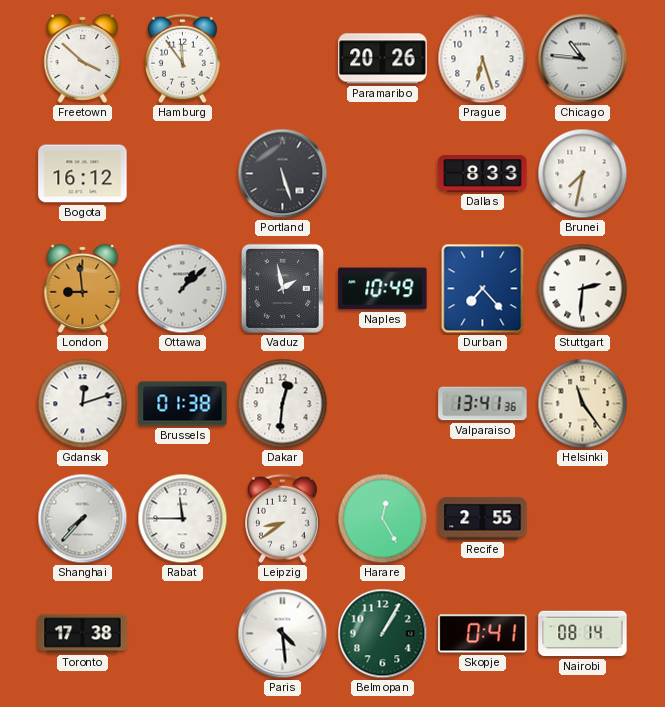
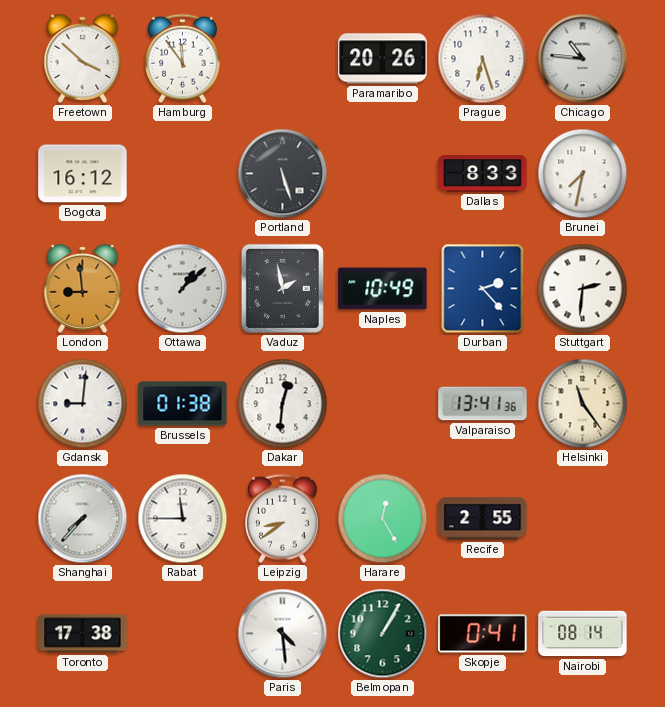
Durban: 7:23 -> 2:23 (483, 289)
Gdansk: 12:12 -> 9:01 (83, 404)
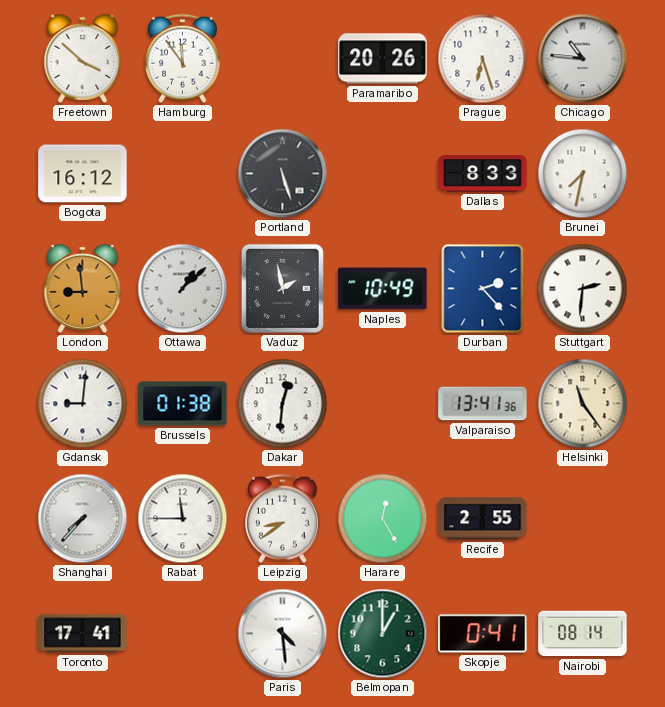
Toronto: 17:38 -> 17:41 (83, 634)
Belmopan: 1:05 -> 1:00 (383, 634)
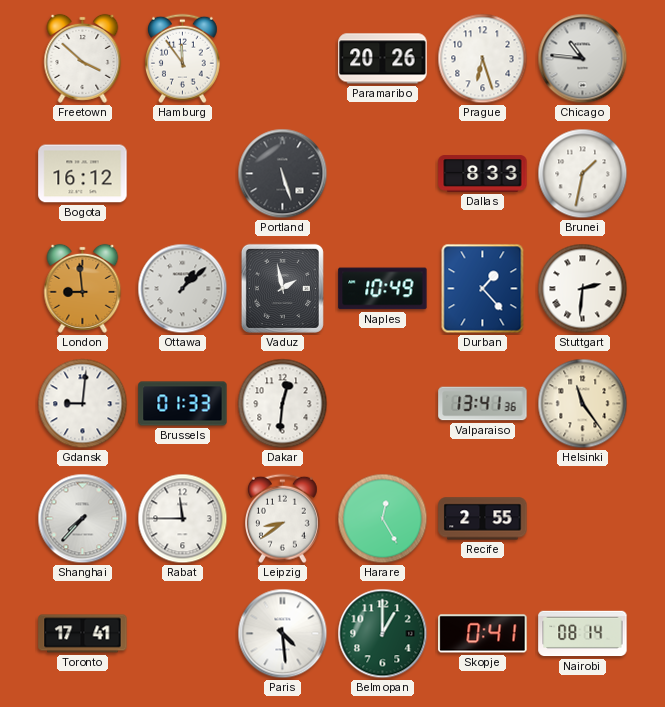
Brunei: 7:32 -> 1:32 (583, 174)
Durban: 2:23 -> 1:23 (483, 289)
Brussels: 01:38 -> 01:33 (183, 404)
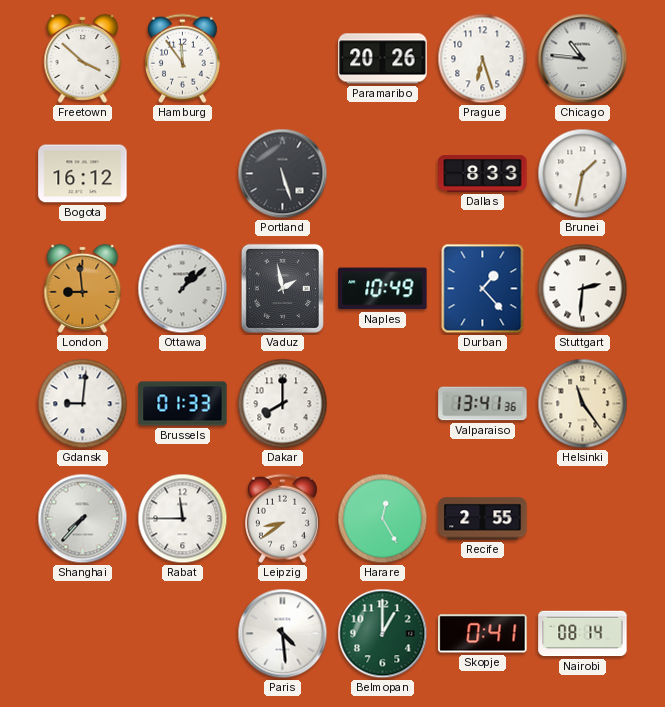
Dakar: 12:31 -> 8:00 (283, 404)
Toronto: 17:41 -> none (83, 634)
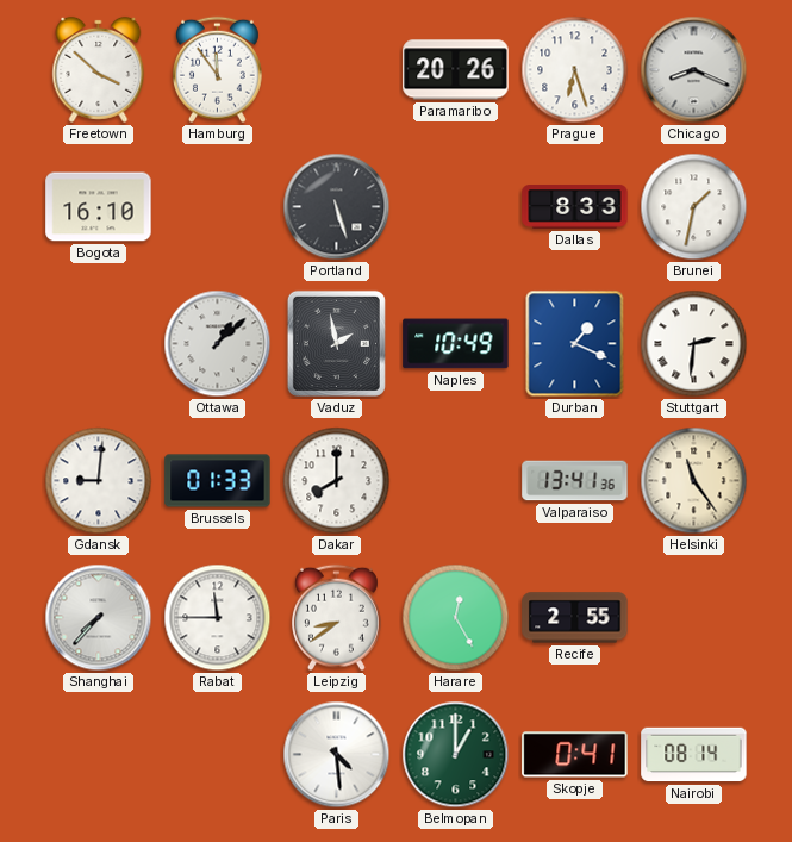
Chicago: 10:46 -> 8:19 (694, 70)
Bogota: 16:12 -> 16:10 (99, 207)
London: 8:59 -> none (83, 288)
Durban: 1:23 -> 1:19 (575, 344)
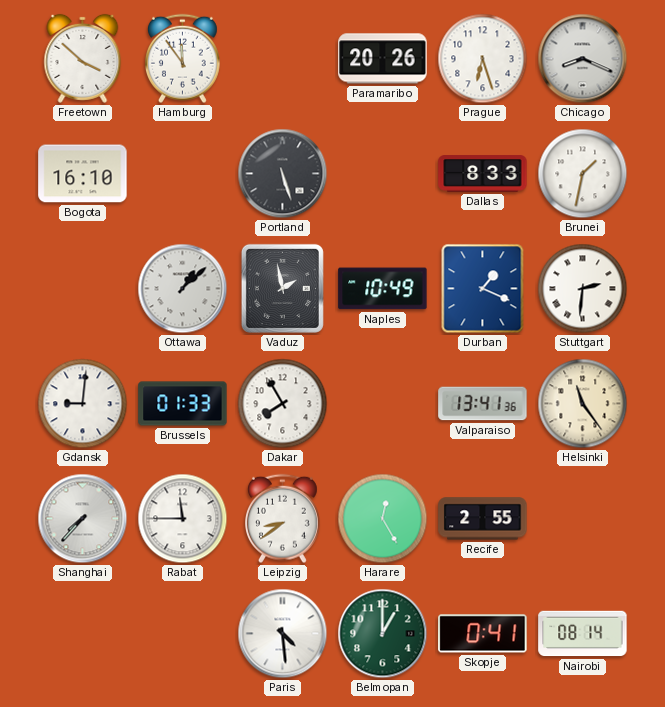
Dakar: 8:00 -> 7:55 (283, 404)
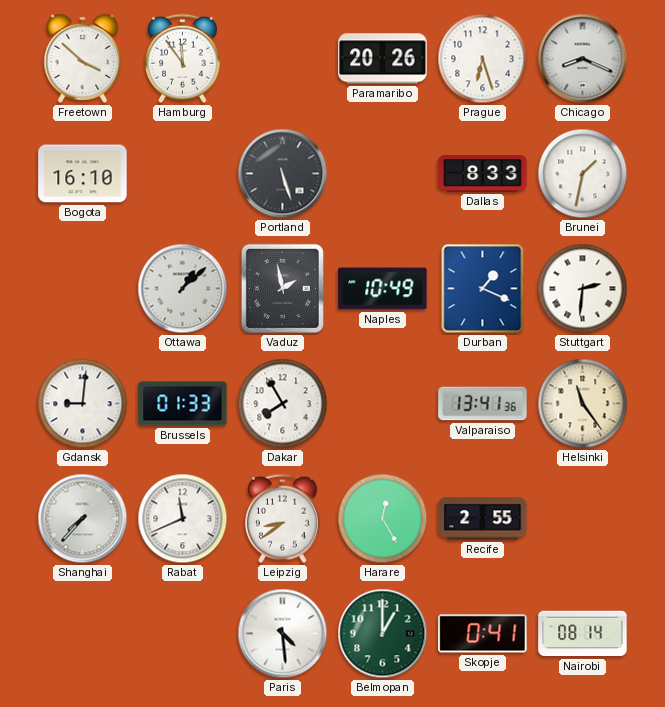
Rabat: 11:45 -> 11:41 (183, 519)
